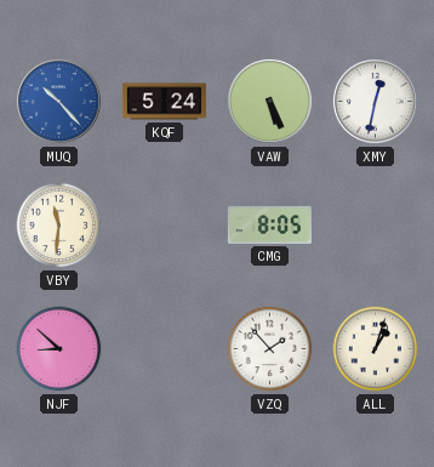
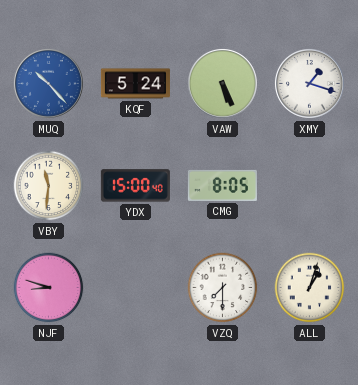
XMY: 12:32 -> 1:18 (310, 84)
YDX: none -> 15:00 (135, 186)
NJF: 8:52 -> 8:48 (49, 288)
VZQ: 1:53 -> 7:30 (223, 288)
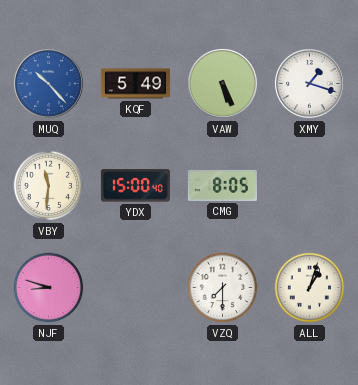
KQF: 5:24 -> 5:49 (135, 84)
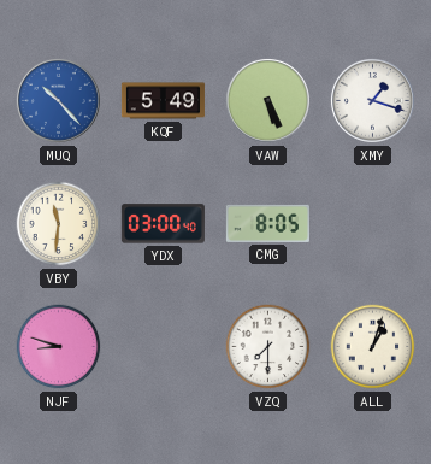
YDX: 15:00 -> 03:00 (163, 224)
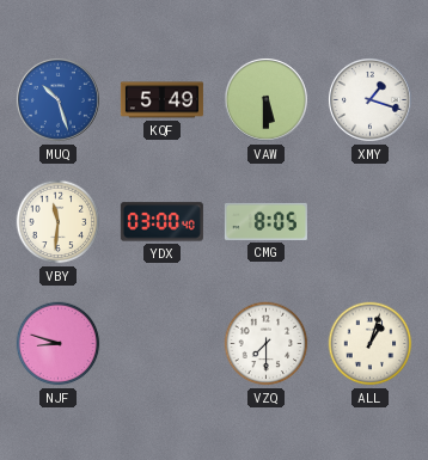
MUQ: 10:23 -> 10:27 (59, 100)
VAW: 5:26 -> 5:30 (267, 100)
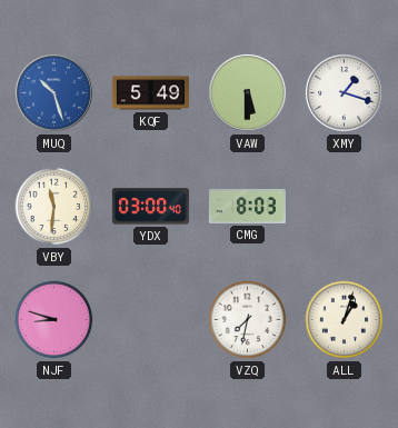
CMG: 8:05 -> 8:03 (247, 206)
VZQ: 7:30 -> 7:32 (248, 320)
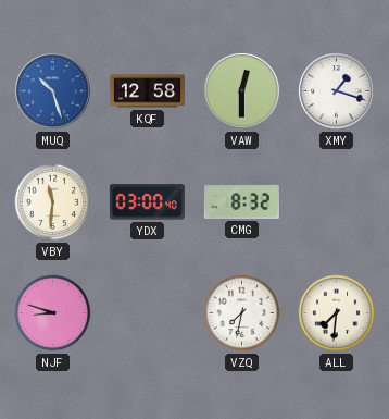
KQF: 5:49 -> 12:58 (147, 91)
VAW: 5:30 -> 12:30 (242, 91)
CMG: 8:03 -> 8:32 (241, 201)
ALL: 1:03 -> 7:31 (337, 313)
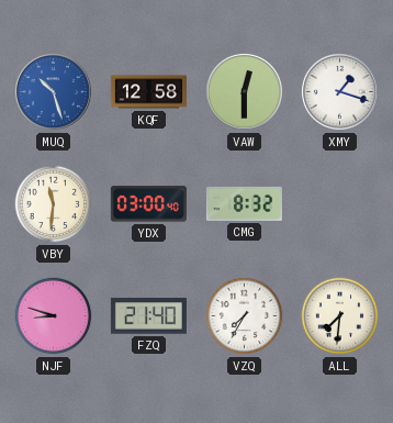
FZQ: none -> 21:40 (148, 316)
VZQ: 7:32 -> 7:35 (245, 316)
